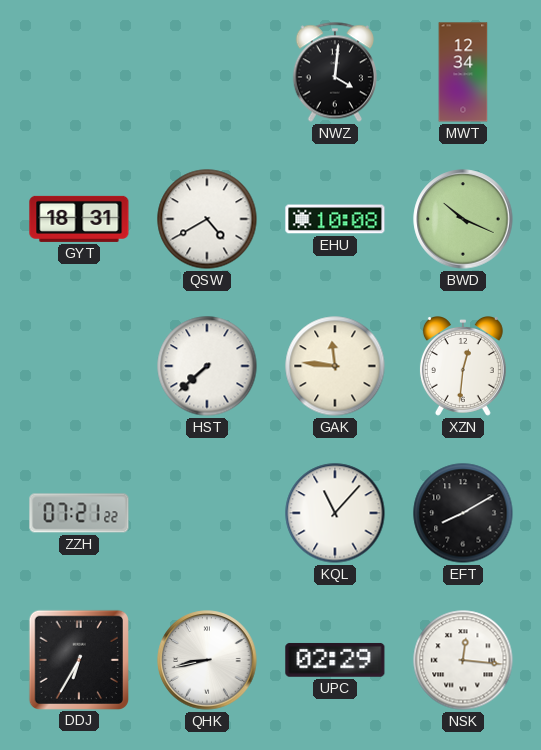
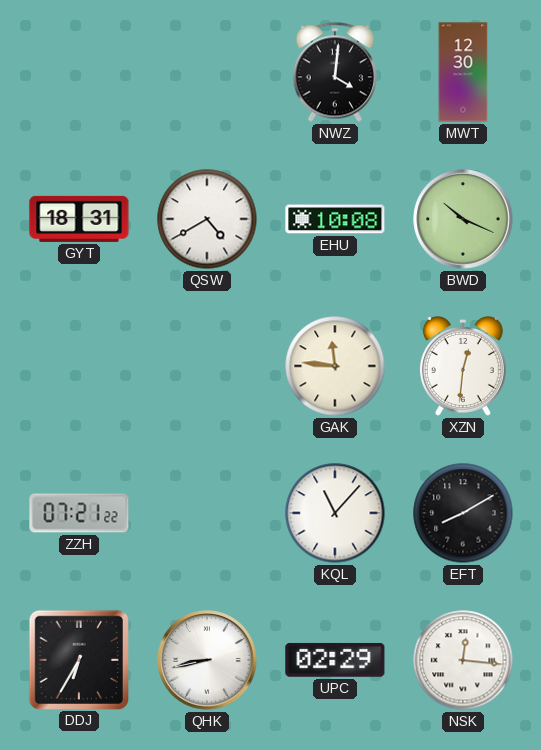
MWT: 12:34 -> 12:30 (463, 72)
HST: 7:38 -> none (207, 366)
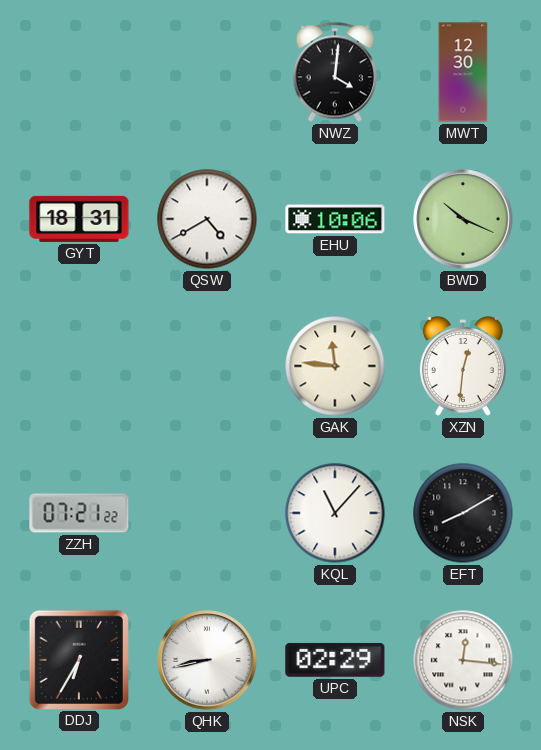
EHU: 10:08 -> 10:06 (335, 219)
